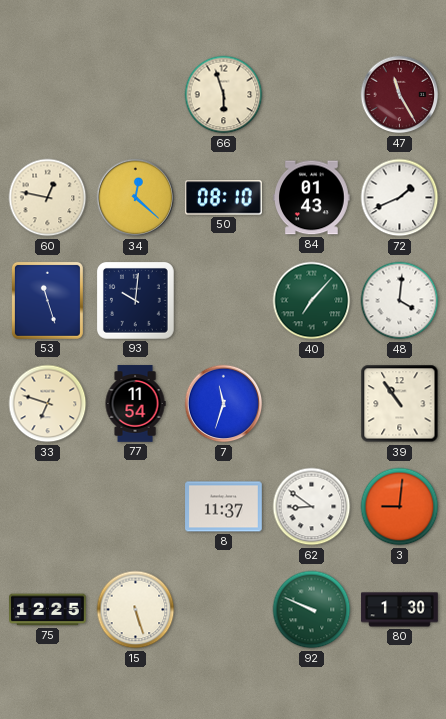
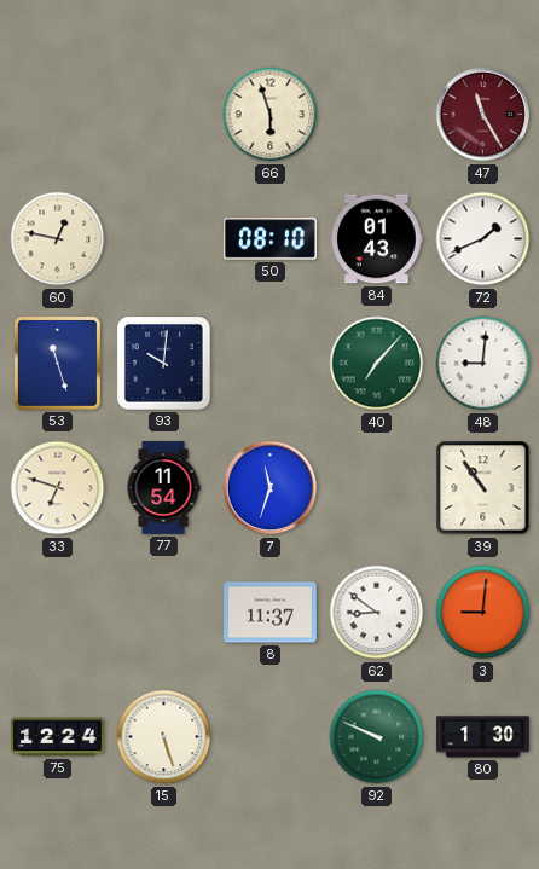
34: 12:22 -> none (136, 198)
48: 4:01 -> 9:01 (483, 364)
75: 12:25 -> 12:24 (58, 737)
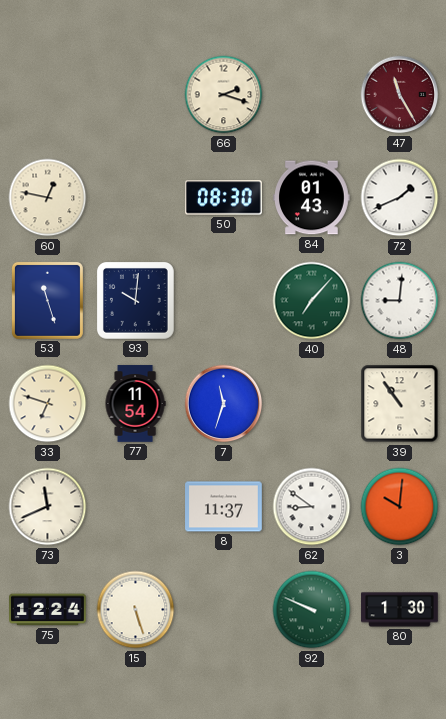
66: 5:57 -> 2:18 (224, 95)
50: 08:10 -> 08:30 (224, 198)
73: none -> 11:41 (48, 507)
3: 9:01 -> 10:01 (400, 507)
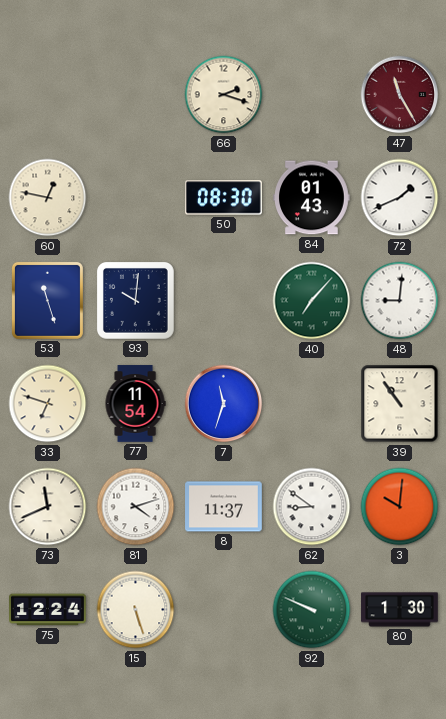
81: none -> 4:12 (136, 507)
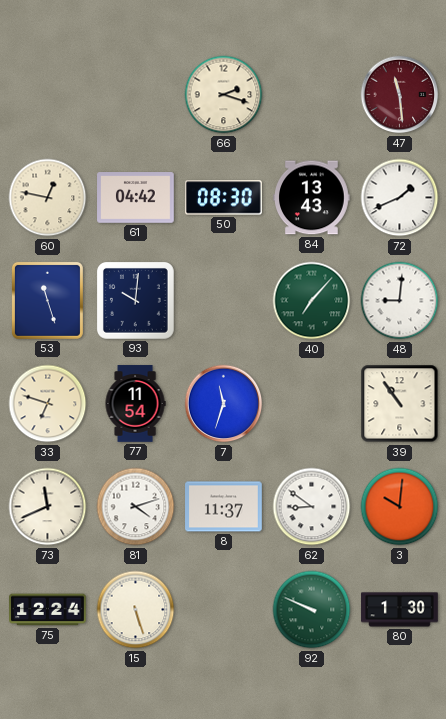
47: 11:25 -> 11:29 (400, 95)
61: none -> 04:42 (136, 198)
84: 01:43 -> 13:43 (312, 198)
